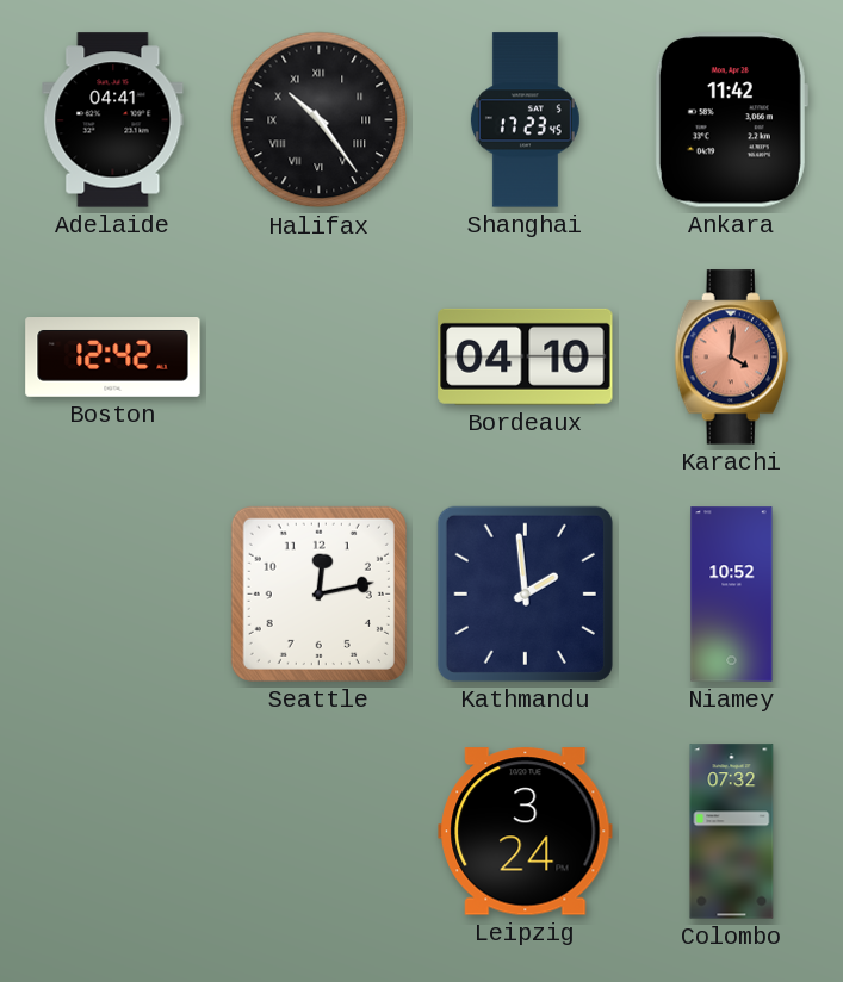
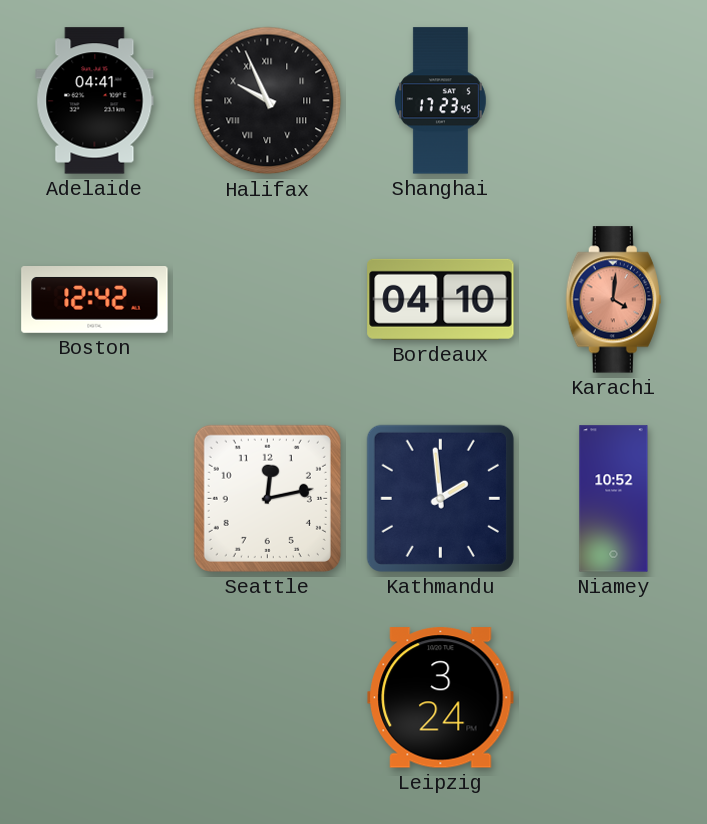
Halifax: 10:24 -> 9:56 (268, 101)
Ankara: 11:42 -> none (731, 120)
Colombo: 07:32 -> none (732, 832)
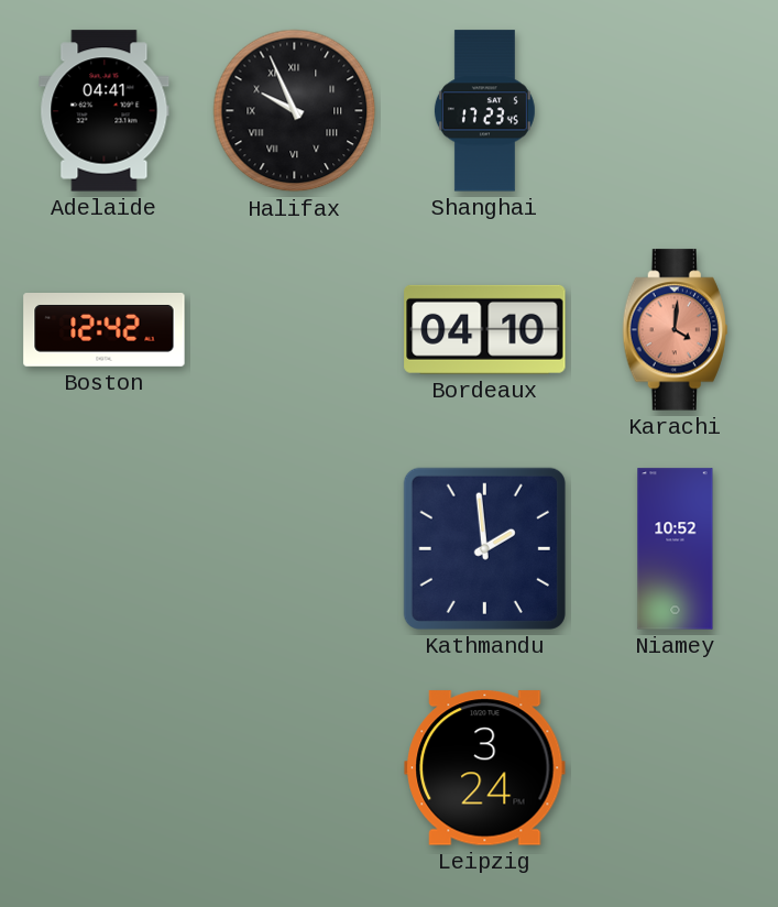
Seattle: 12:13 -> none (267, 498)
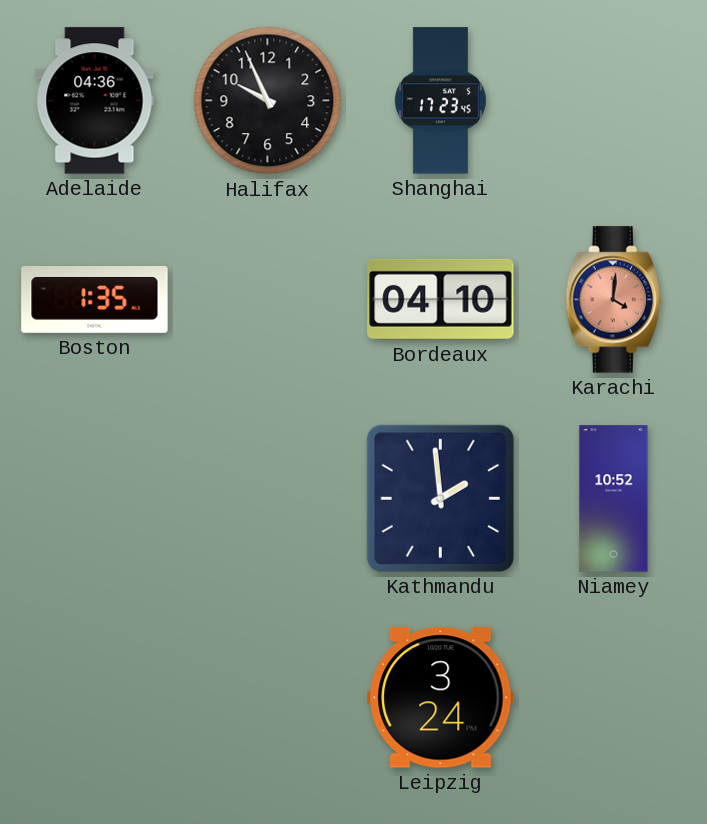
Adelaide: 04:41 -> 04:36 (95, 101)
Halifax numerals: Roman -> Arabic (268, 101)
Boston: 12:42 -> 1:35 (95, 300)
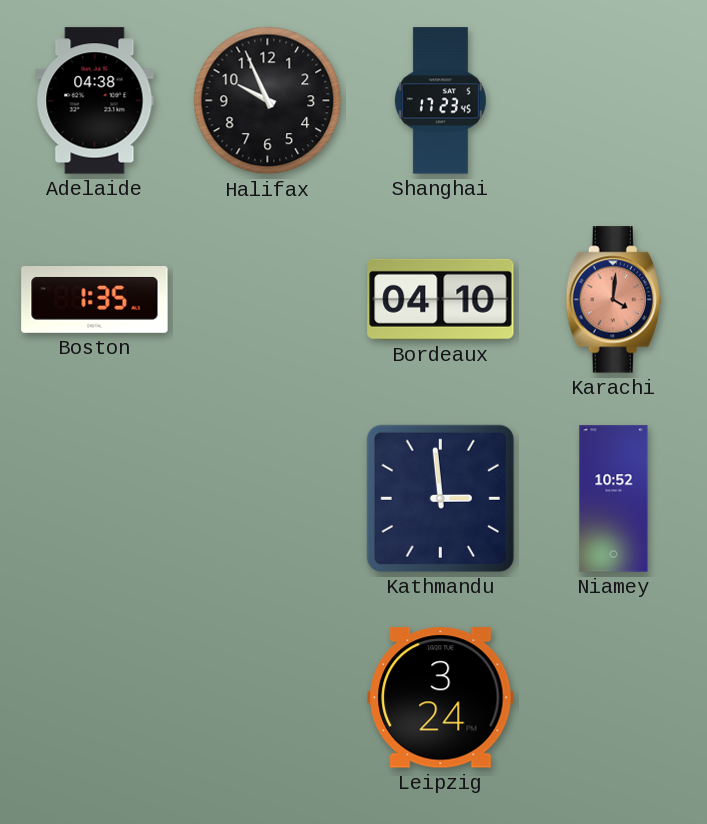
Adelaide: 04:36 -> 04:38 (95, 101)
Kathmandu: 1:59 -> 2:59 (440, 498)
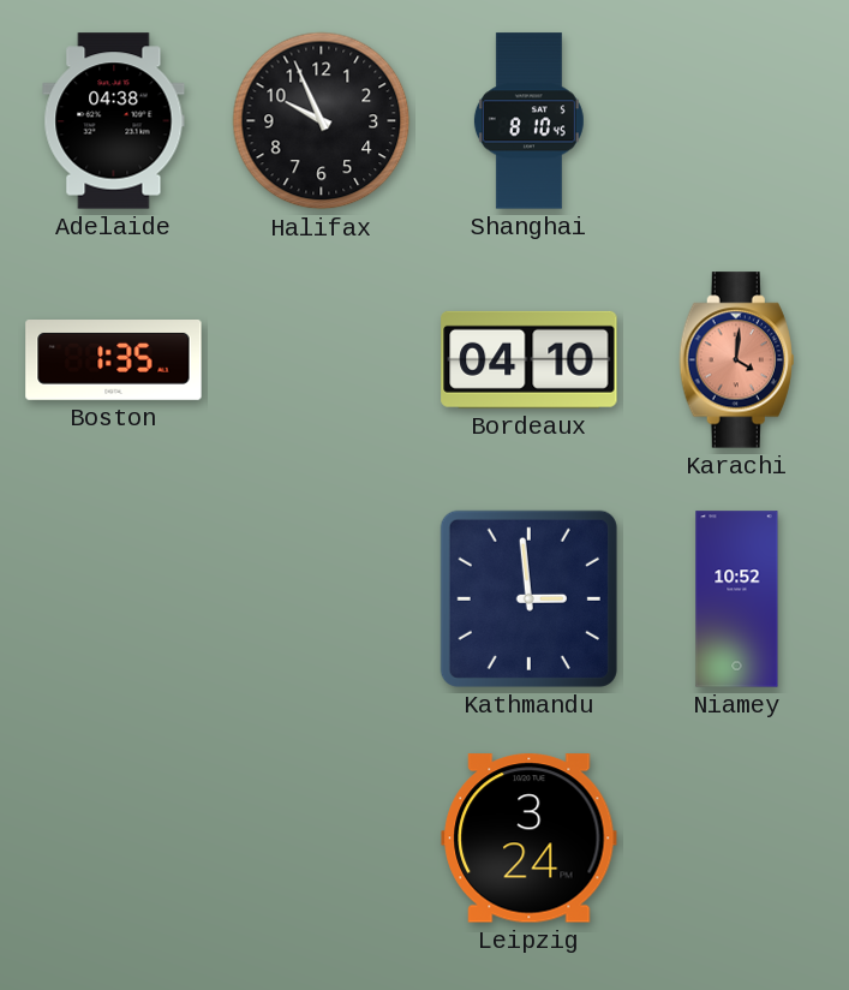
Shanghai: 17:23 -> 8:10 (528, 121)
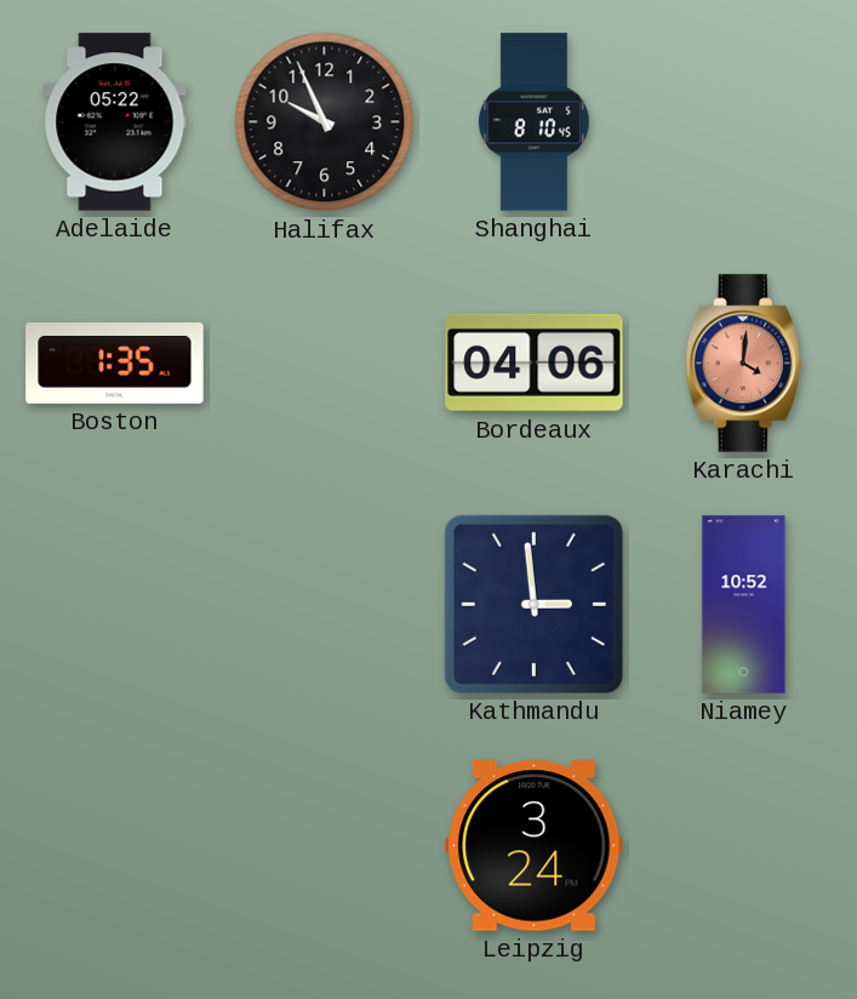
Adelaide: 04:38 -> 05:22 (115, 122)
Bordeaux: 04:10 -> 04:06 (535, 363)
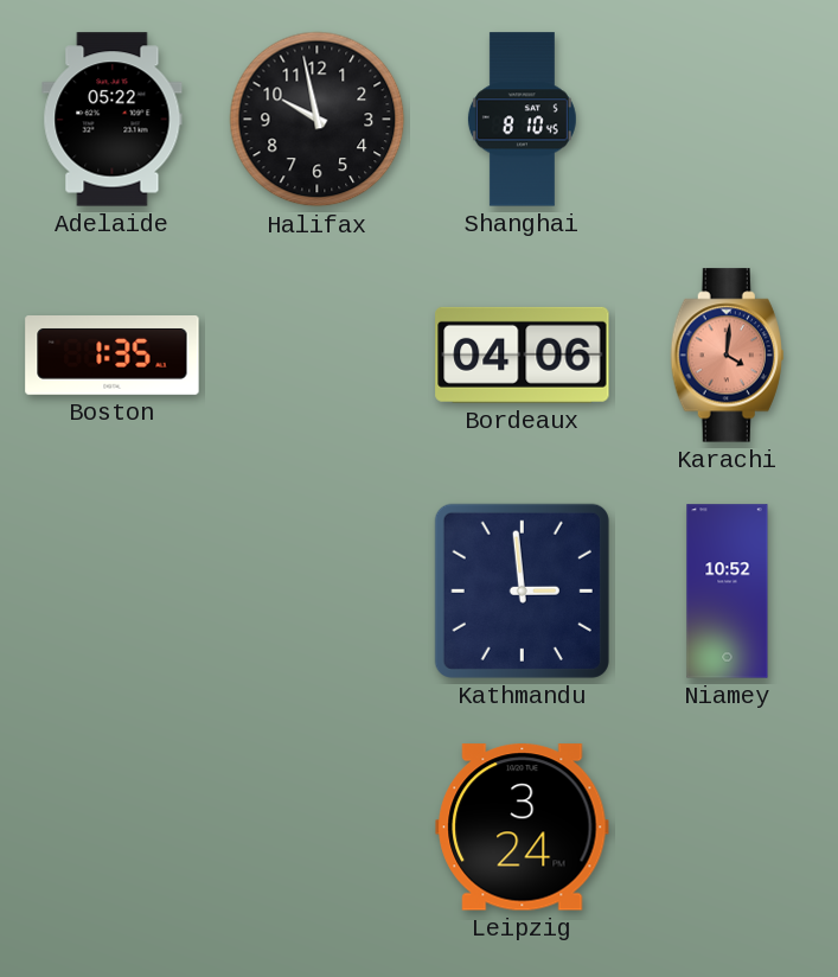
Halifax: 9:56 -> 9:58 (318, 120)
